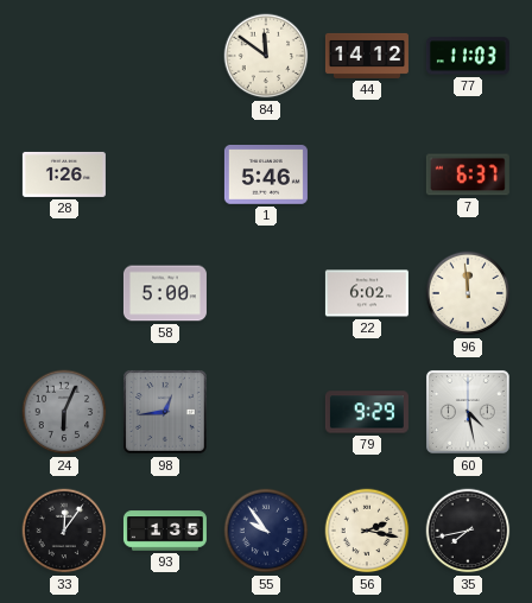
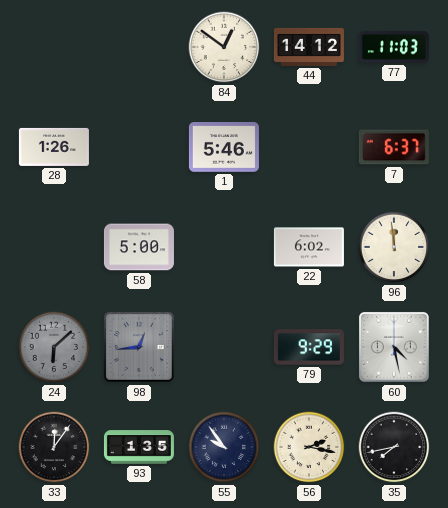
84: 11:51 -> 12:51 (224, 47)
24: 6:04 -> 6:08 (54, 347)
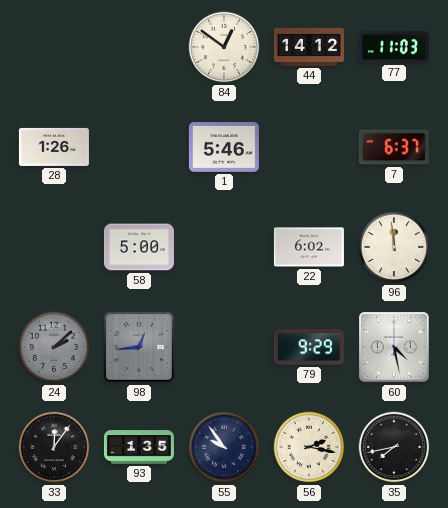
24: 6:08 -> 2:08 (54, 347)
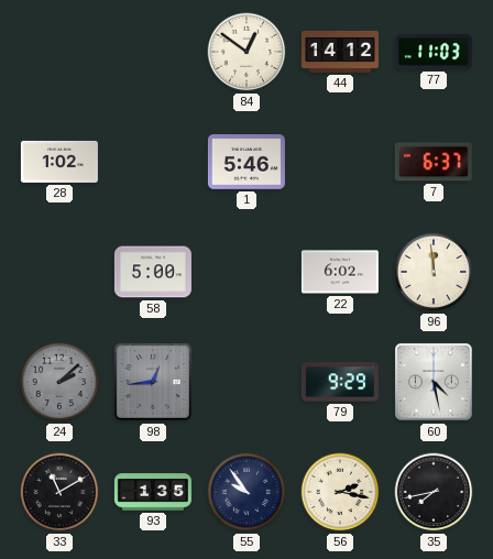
28: 1:26 -> 1:02 (59, 162)
33: 12:06 -> 11:10 (59, 492)
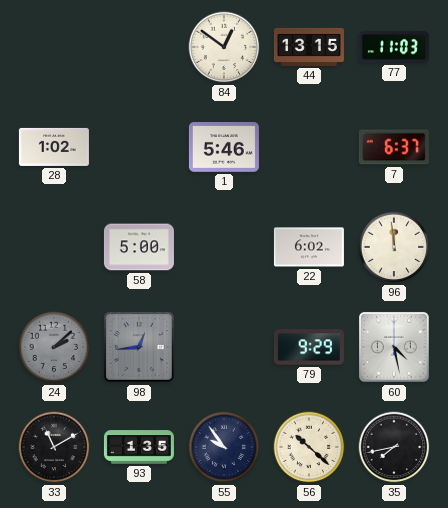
44: 14:12 -> 13:15 (309, 47)
56: 2:17 -> 10:22 (309, 447)
